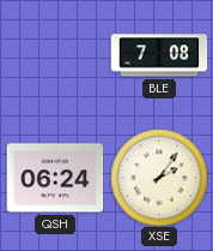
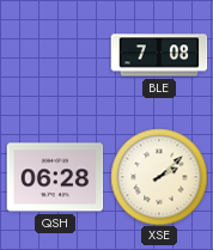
QSH: 06:24 -> 06:28 (55, 177)
XSE: 2:06 -> 2:08 (159, 177)
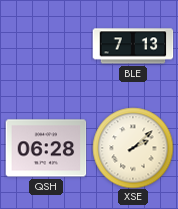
BLE: 7:08 -> 7:13 (133, 46)
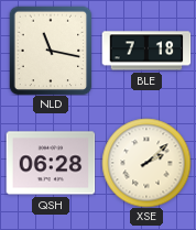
NLD: none -> 11:17 (51, 51)
BLE: 7:13 -> 7:18 (146, 51)
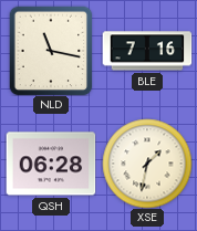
BLE: 7:18 -> 7:16 (147, 51)
XSE: 2:08 -> 1:32 (147, 164)
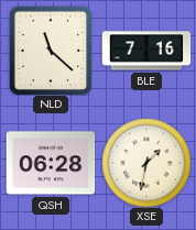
NLD: 11:17 -> 11:22 (51, 51)
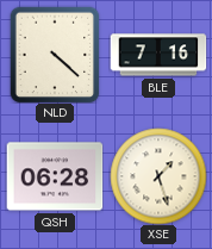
NLD: 11:22 -> 4:22 (55, 55)
XSE: 1:32 -> 1:27 (158, 176)
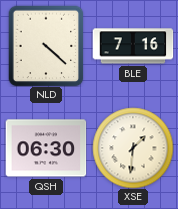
QSH: 06:28 -> 06:30 (46, 148)
XSE: 1:27 -> 1:31 (133, 148)
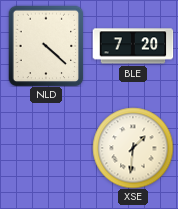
BLE: 7:16 -> 7:20 (133, 46)
QSH: 06:30 -> none (46, 148)
